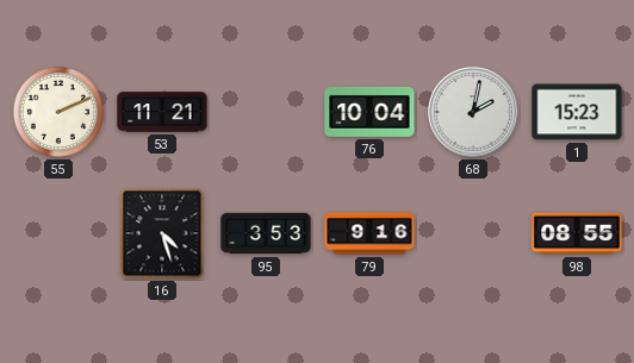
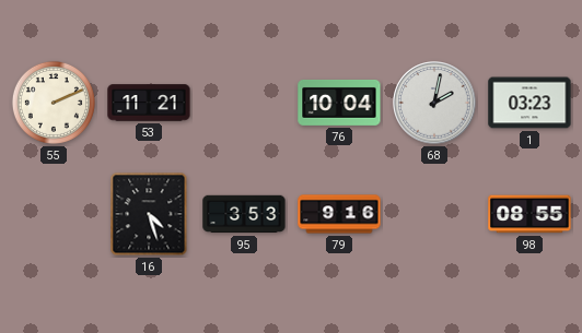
1: 15:23 -> 03:23 (529, 103)
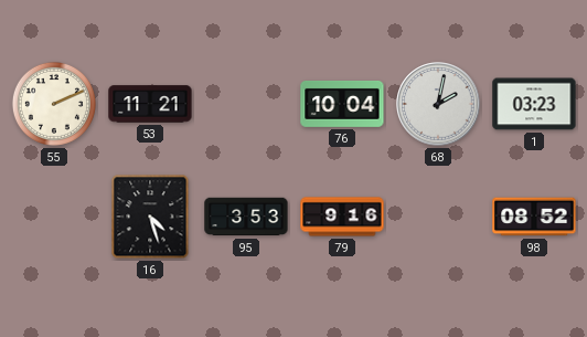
98: 08:55 -> 08:52 (534, 217)
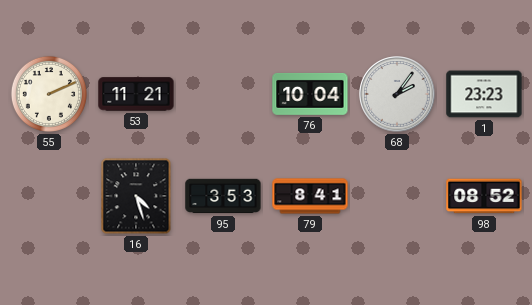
68: 2:02 -> 2:06 (397, 94)
1: 03:23 -> 23:23 (484, 94)
79: 9:16 -> 8:41 (310, 196)
